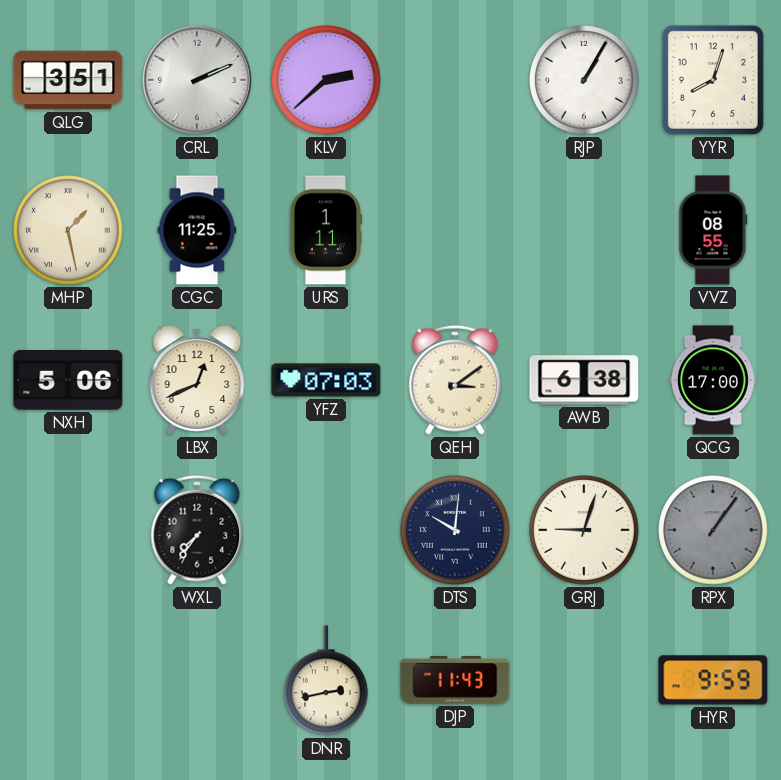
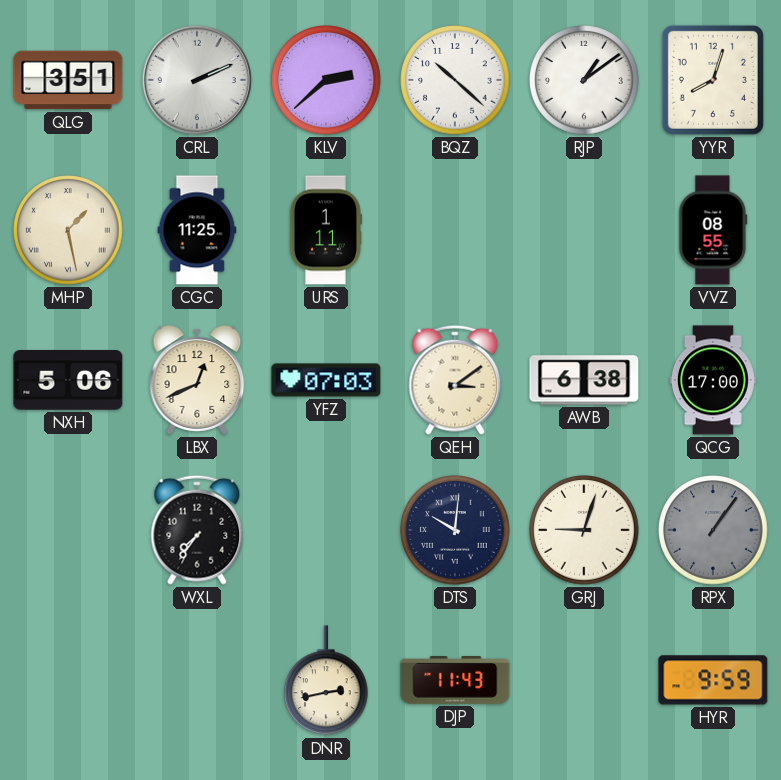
BQZ: none -> 10:22 (455, 80)
RJP: 1:05 -> 1:09 (584, 80)
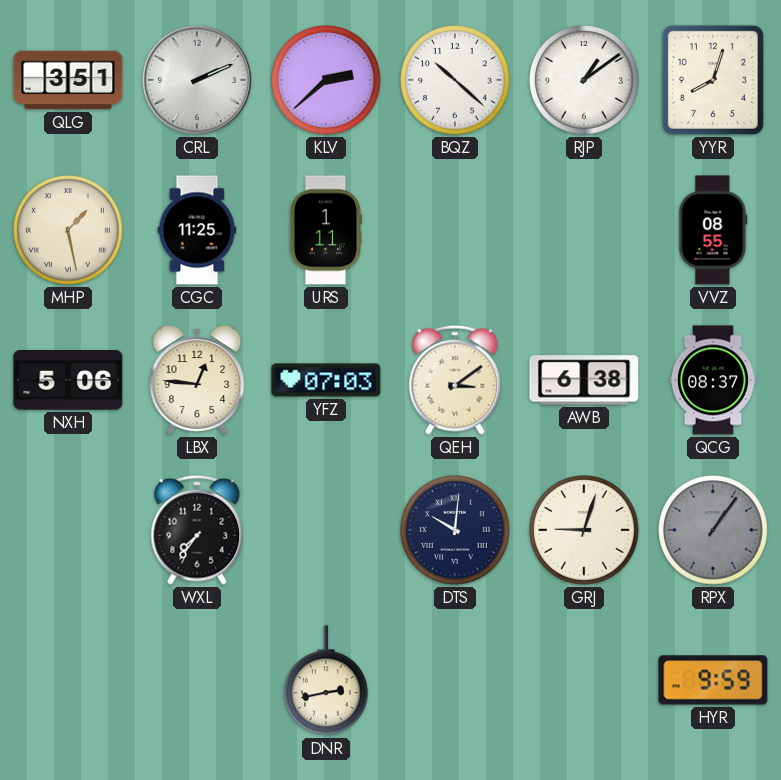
LBX: 12:41 -> 12:46 (197, 380)
QCG: 17:00 -> 08:37 (713, 380)
DJP: 11:43 -> none (455, 680)
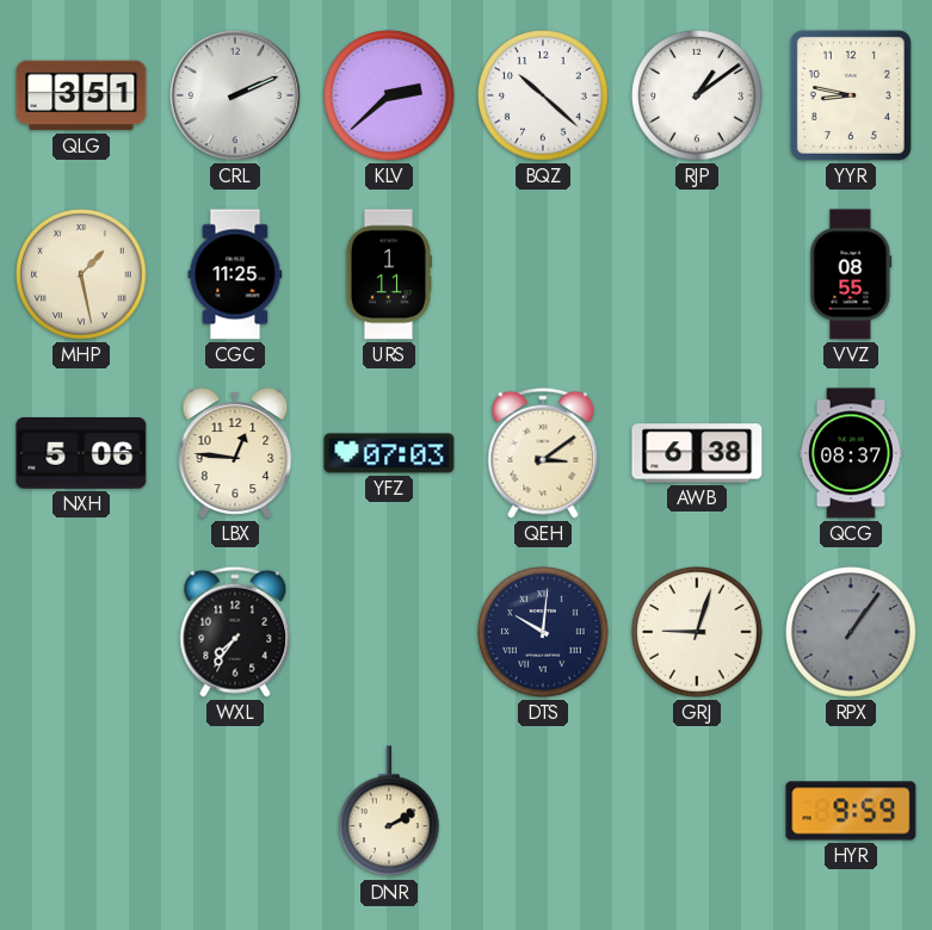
YYR: 8:03 -> 8:47 (851, 95)
DNR: 2:43 -> 2:10 (390, 812)
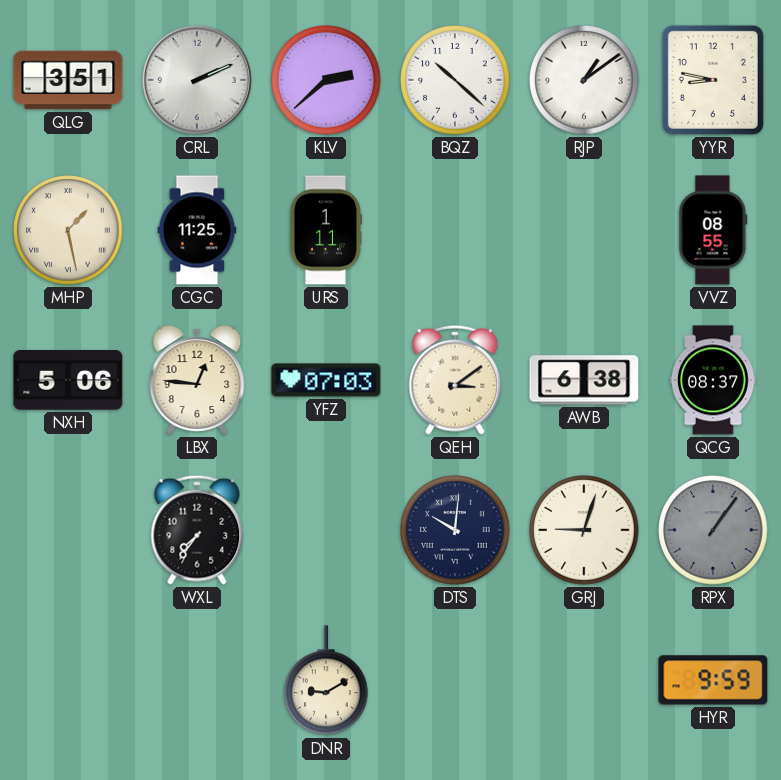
DNR: 2:10 -> 9:10 (327, 681)
